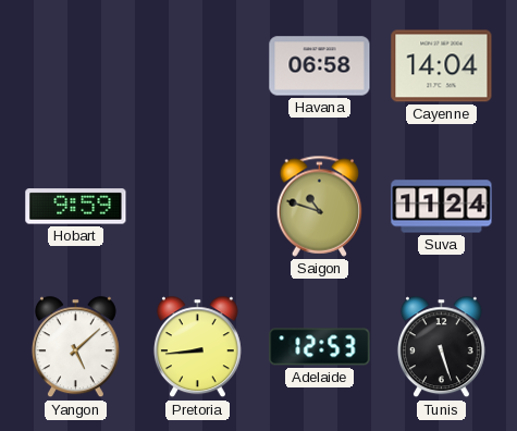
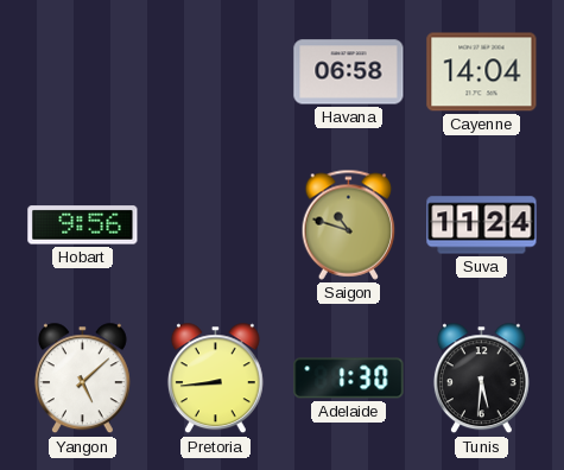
Hobart: 9:59 -> 9:56 (83, 226)
Adelaide: 12:53 -> 1:30 (349, 379)
Tunis: 5:27 -> 5:31 (481, 379)
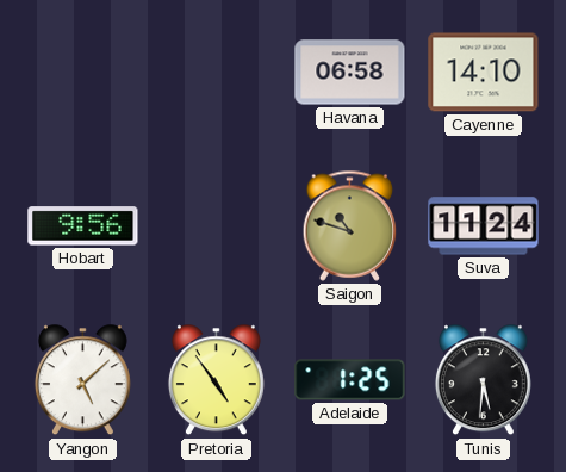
Cayenne: 14:04 -> 14:10 (484, 73)
Pretoria: 8:44 -> 4:54 (216, 380)
Adelaide: 1:30 -> 1:25 (350, 380)
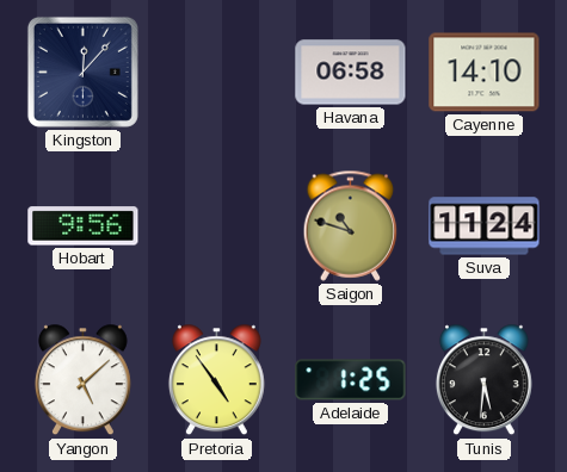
Kingston: none -> 12:07 (82, 72)
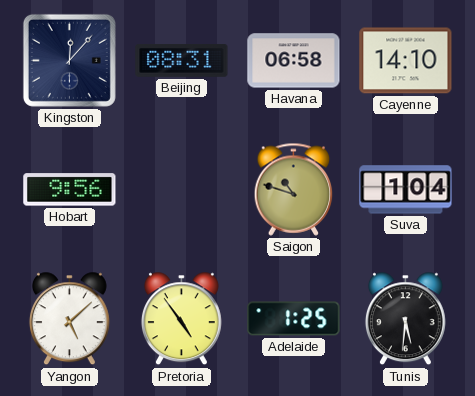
Beijing: none -> 08:31 (182, 61)
Suva: 11:24 -> 1:04 (406, 190)
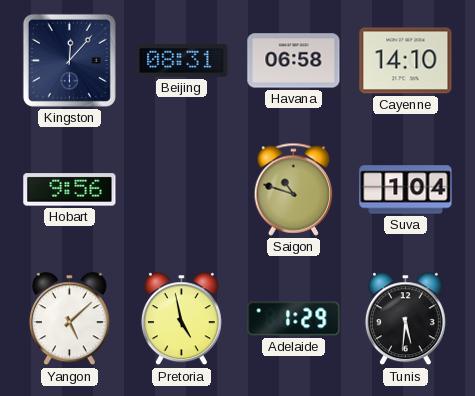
Pretoria: 4:54 -> 4:58 (181, 319)
Adelaide: 1:25 -> 1:29 (294, 319)
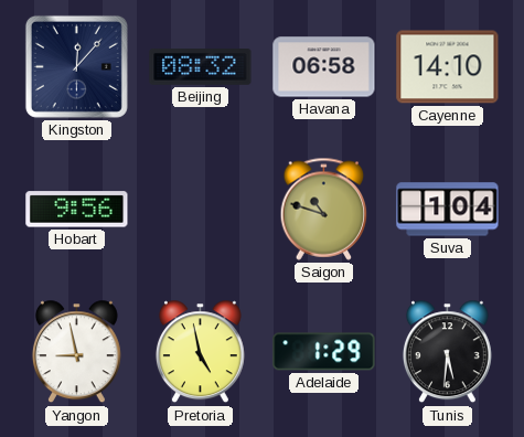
Beijing: 08:31 -> 08:32 (201, 67)
Yangon: 5:08 -> 8:58 (76, 352)
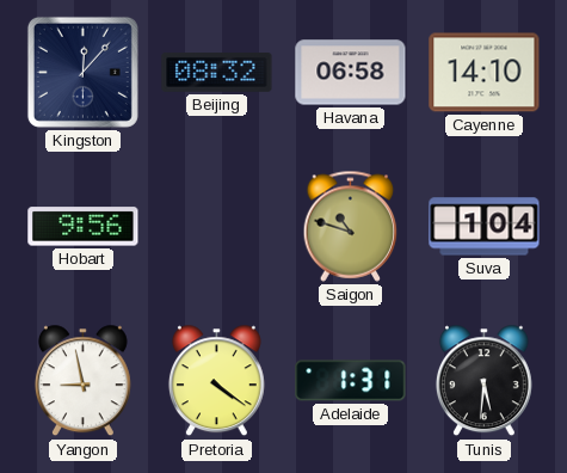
Pretoria: 4:58 -> 4:21 (216, 381)
Adelaide: 1:29 -> 1:31 (351, 381)
